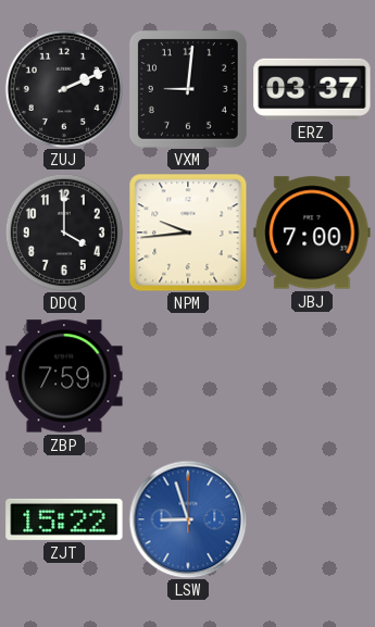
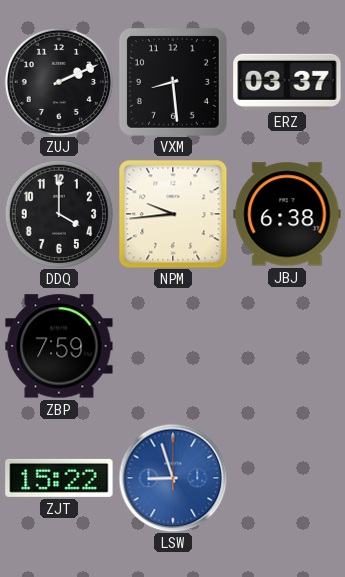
VXM: 9:01 -> 8:29 (173, 82)
JBJ: 7:00 -> 6:38 (287, 214)
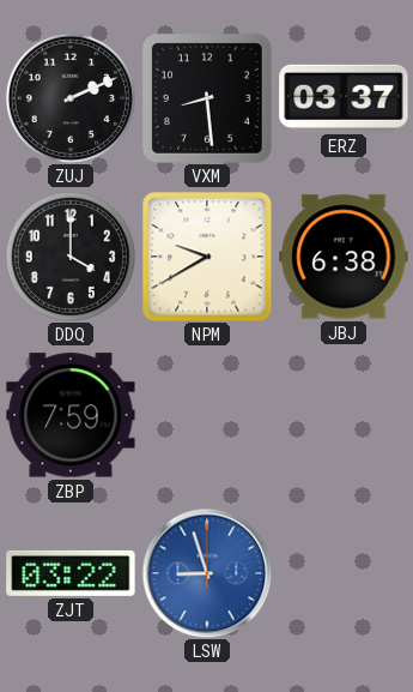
NPM: 9:44 -> 9:40 (207, 257)
ZJT: 15:22 -> 03:22 (71, 573)
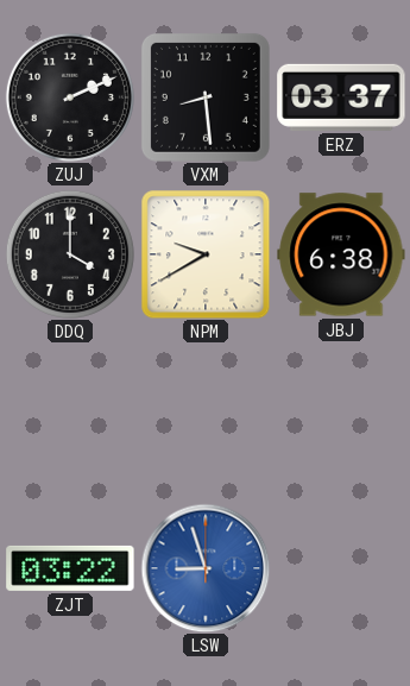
ZBP: 7:59 -> none (71, 415)
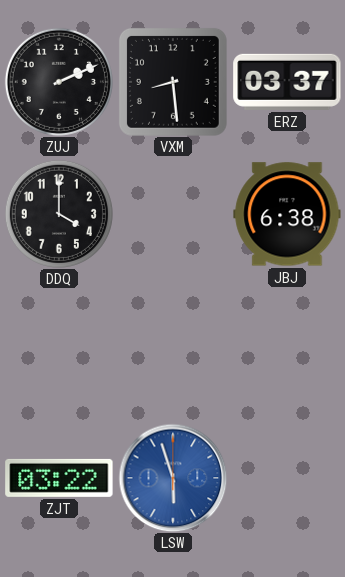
NPM: 9:40 -> none (206, 254)
LSW: 8:57 -> 5:57 (173, 478)
